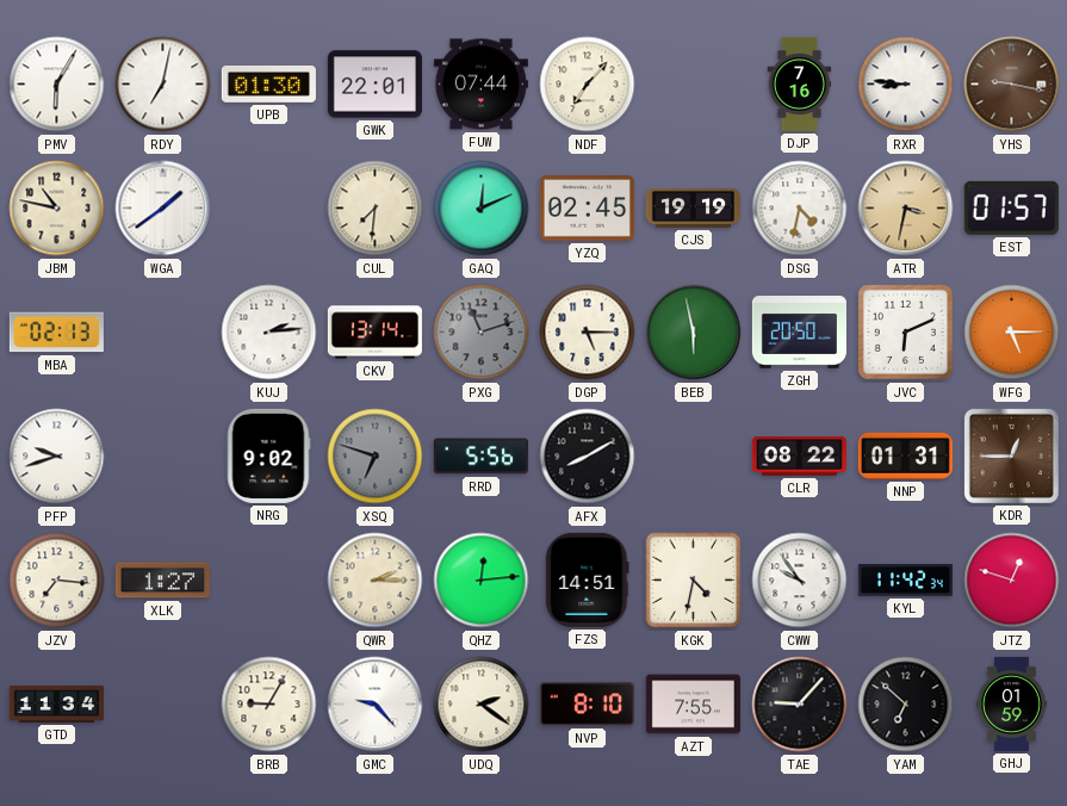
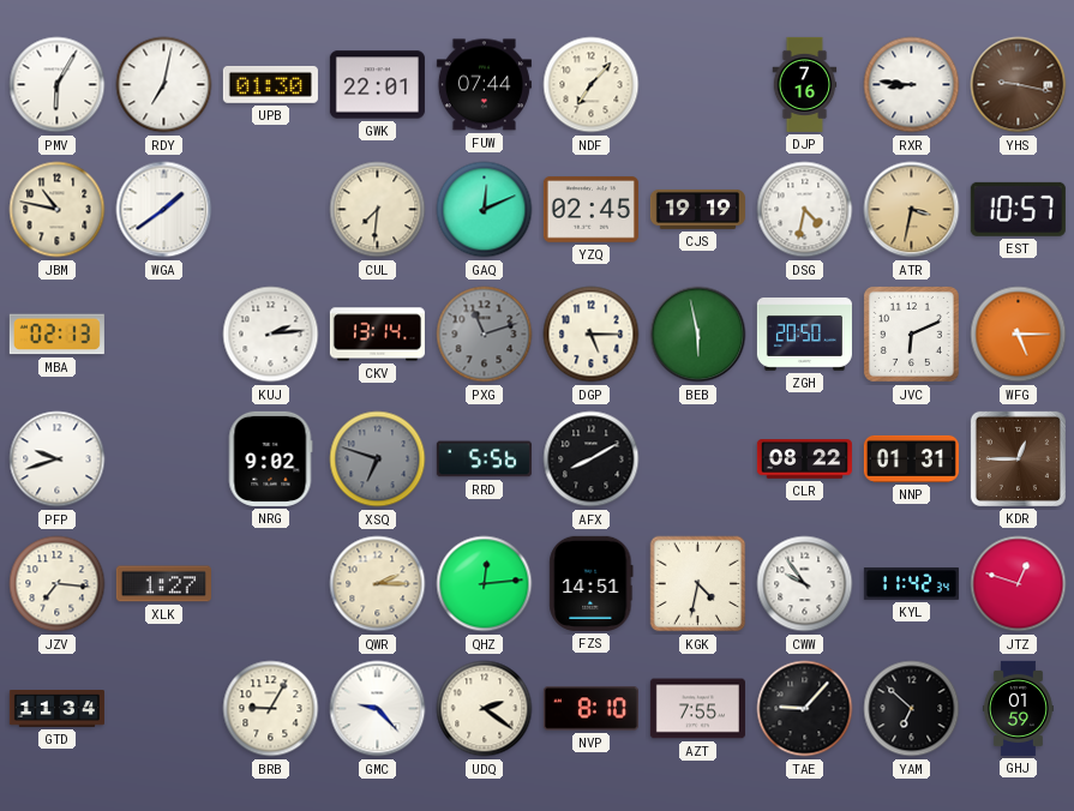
EST: 01:57 -> 10:57 (1018, 209)
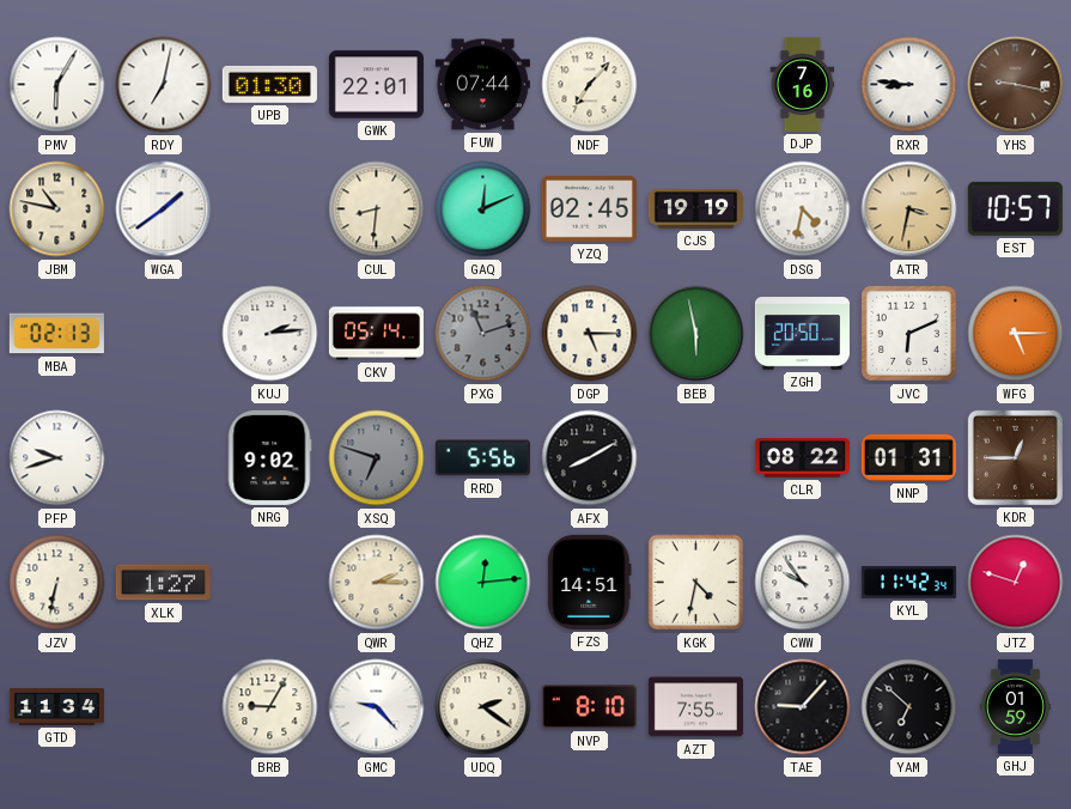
CUL: 7:31 -> 8:31 (377, 209)
CKV: 13:14 -> 05:14 (376, 334)
JZV: 7:16 -> 6:32 (57, 583)
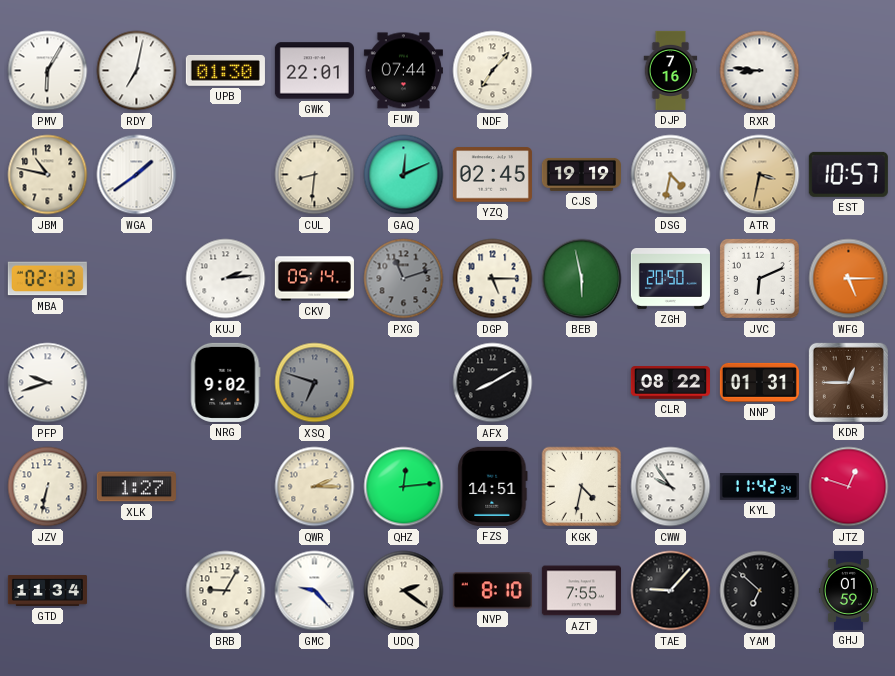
YHS: 9:17 -> none (1016, 85)
RRD: 5:56 -> none (482, 458)
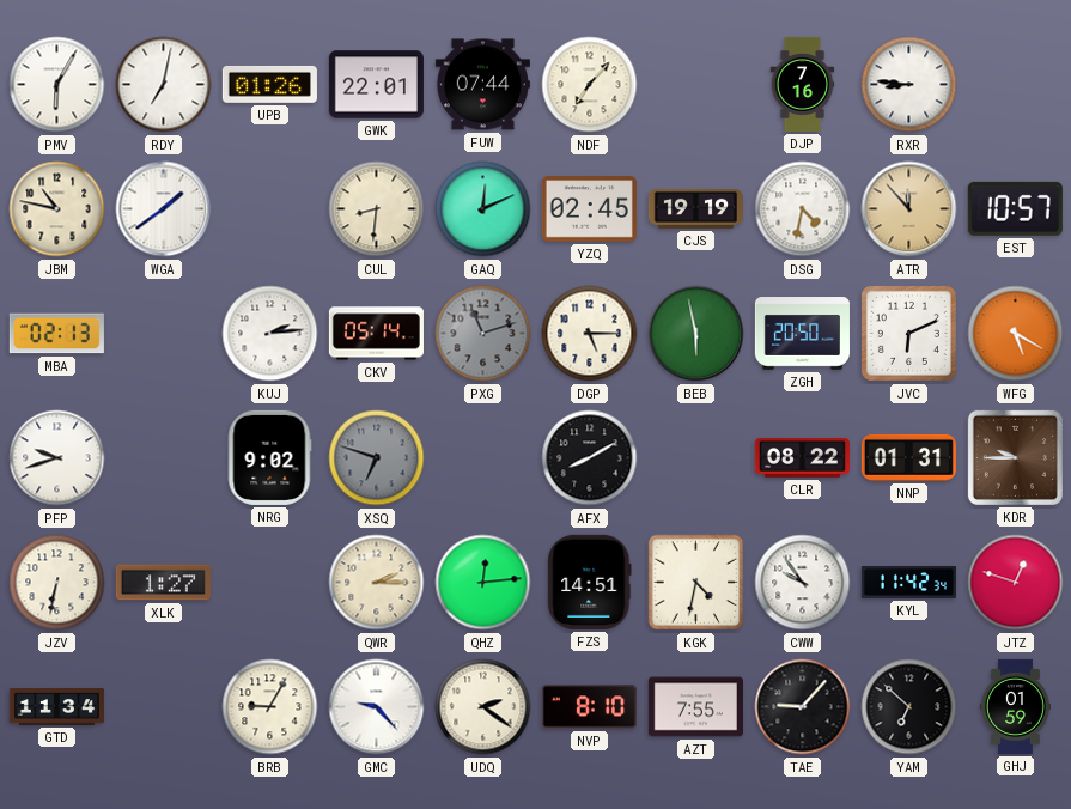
UPB: 01:30 -> 01:26 (269, 85)
ATR: 3:32 -> 11:53 (909, 209)
WFG: 5:15 -> 5:20 (1016, 334)
KDR: 12:45 -> 9:45 (1015, 457)
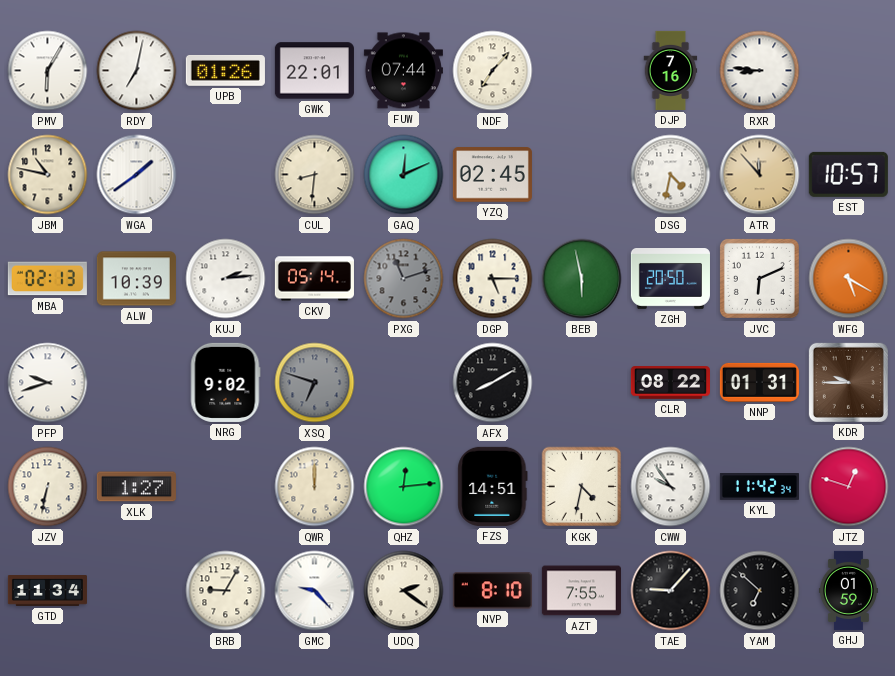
CJS: 19:19 -> none (695, 208)
ALW: none -> 10:39 (136, 279)
QWR: 2:15 -> 12:00 (315, 487)
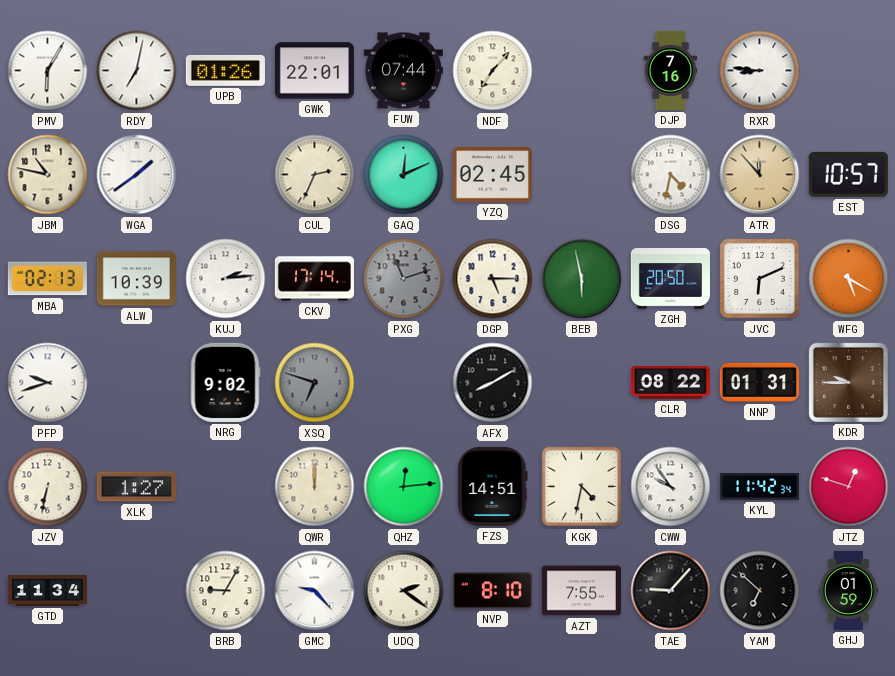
CUL: 8:31 -> 2:34 (315, 175)
CKV: 05:14 -> 17:14 (314, 279)
